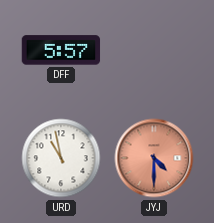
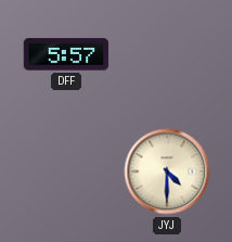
URD: 10:58 -> none (61, 158)
JYJ dial: salmon -> cream (167, 171)
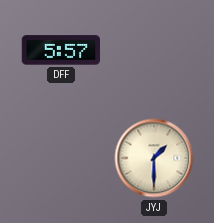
JYJ: 4:30 -> 1:30 (154, 158)
